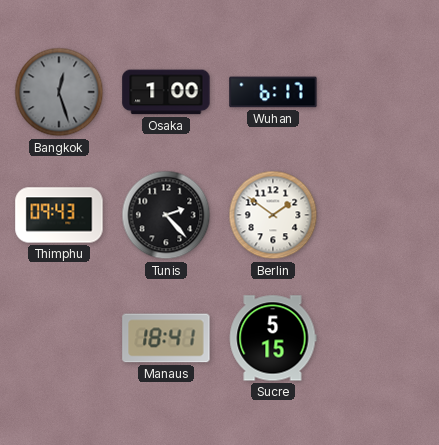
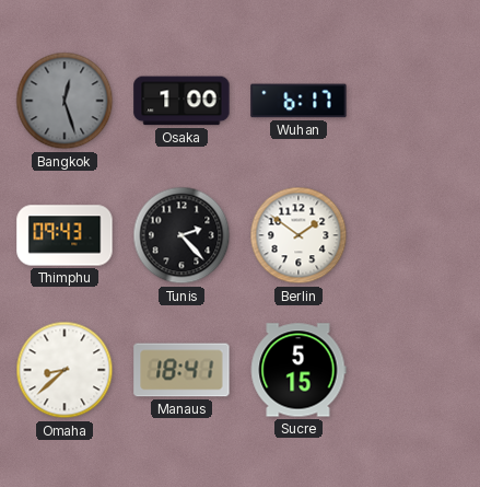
Omaha: none -> 8:38 (65, 370)
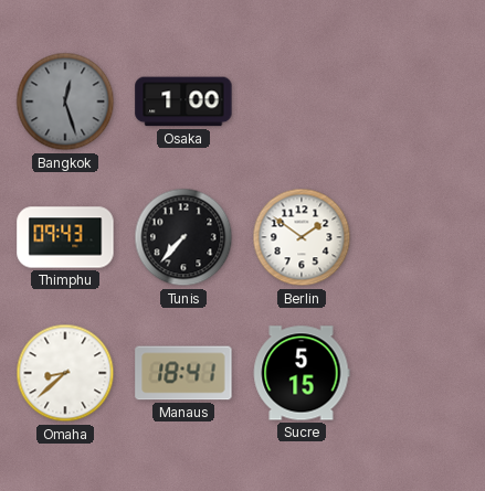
Wuhan: 6:17 -> none (298, 101)
Tunis: 2:23 -> 7:37 (183, 237)
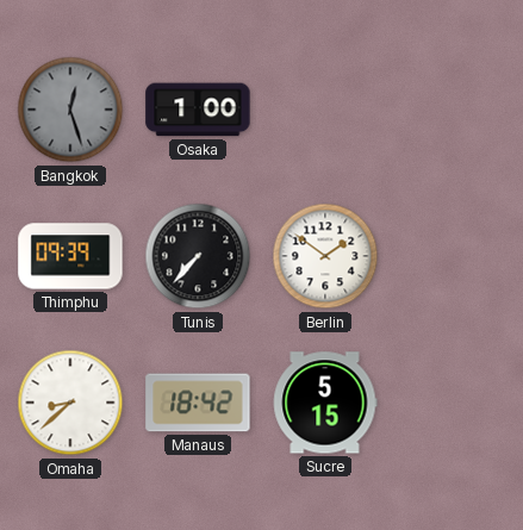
Thimphu: 09:43 -> 09:39 (70, 256)
Manaus: 18:41 -> 18:42 (198, 403)
